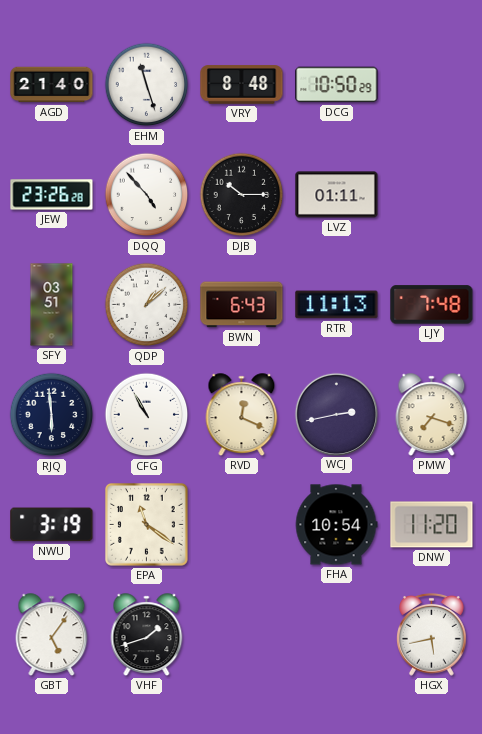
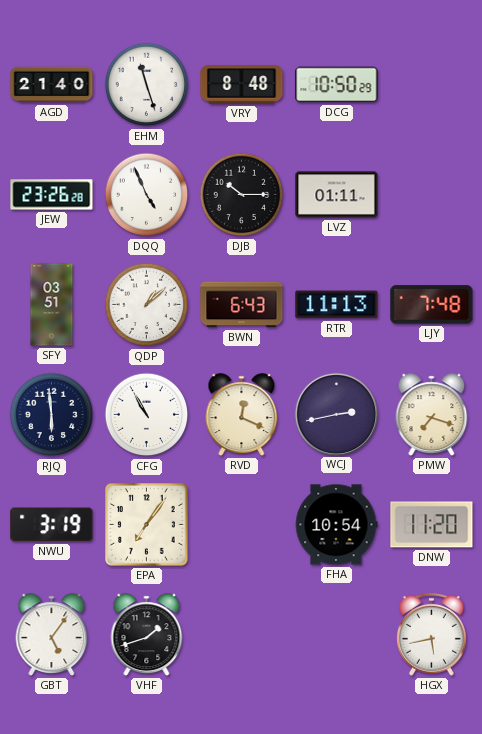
DQQ: 4:53 -> 4:56 (147, 195)
EPA: 11:21 -> 7:06 (147, 525)
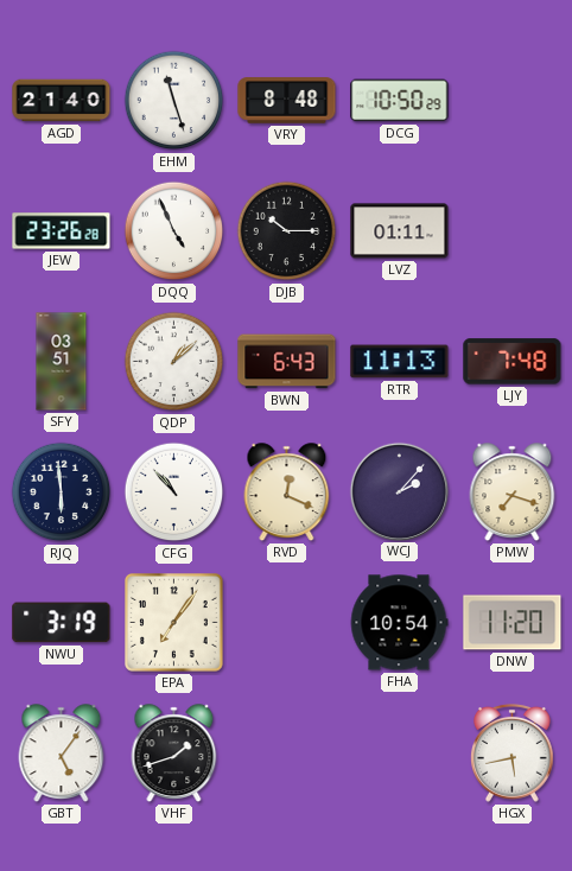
CFG: 10:55 -> 10:53 (174, 492)
WCJ: 2:43 -> 2:07 (399, 491)
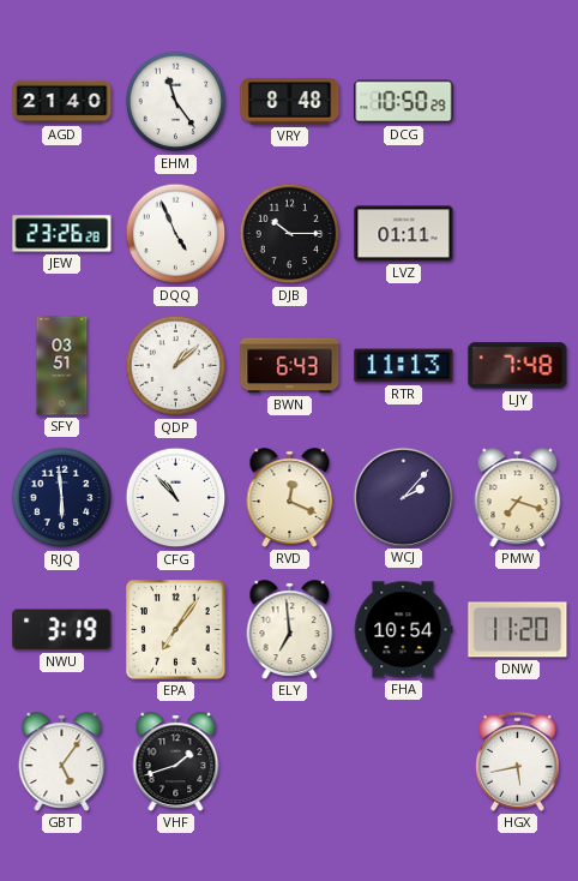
EHM: 11:27 -> 11:24 (176, 102)
ELY: none -> 6:59 (290, 630)
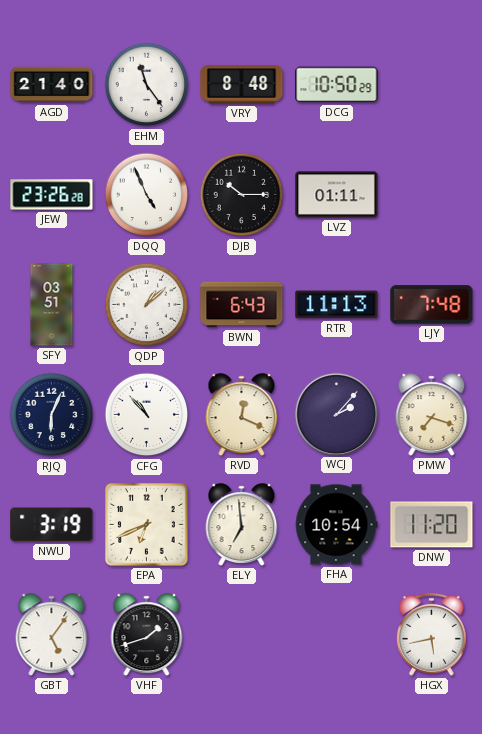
RJQ: 5:59 -> 6:04 (52, 415)
EPA: 7:06 -> 6:41 (147, 525)
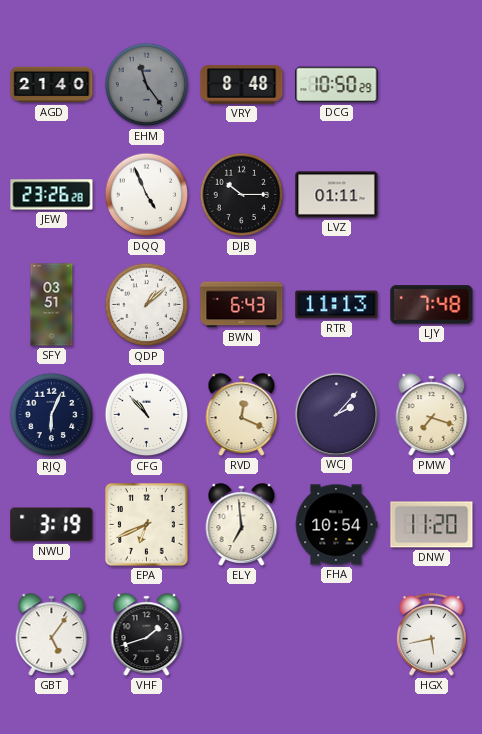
EHM dial: white -> grey (147, 85)
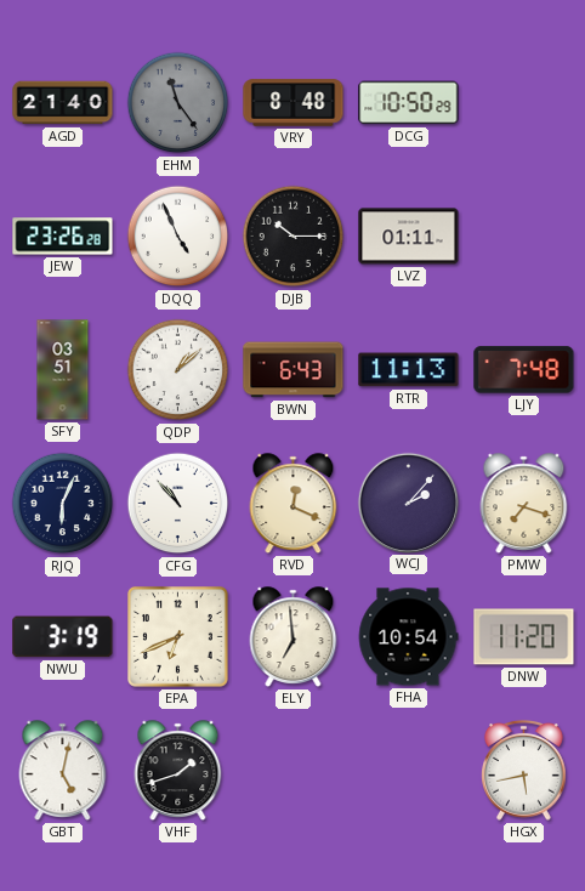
GBT: 5:06 -> 5:02 (63, 771)
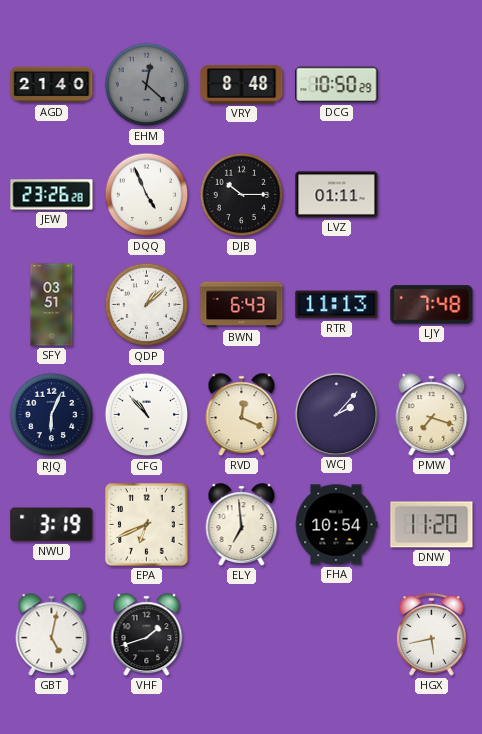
EHM: 11:24 -> 12:22 (147, 85)
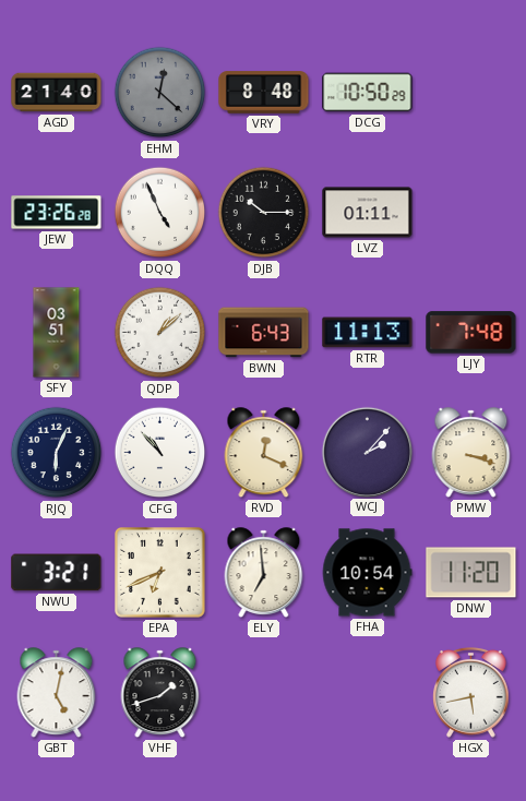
PMW: 7:18 -> 3:18 (471, 453)
NWU: 3:19 -> 3:21 (57, 573)
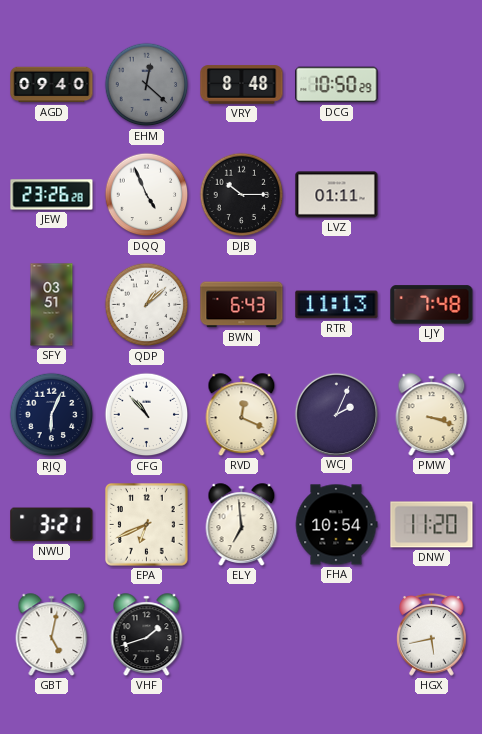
AGD: 21:40 -> 09:40 (52, 85)
WCJ: 2:07 -> 2:04 (336, 414)
